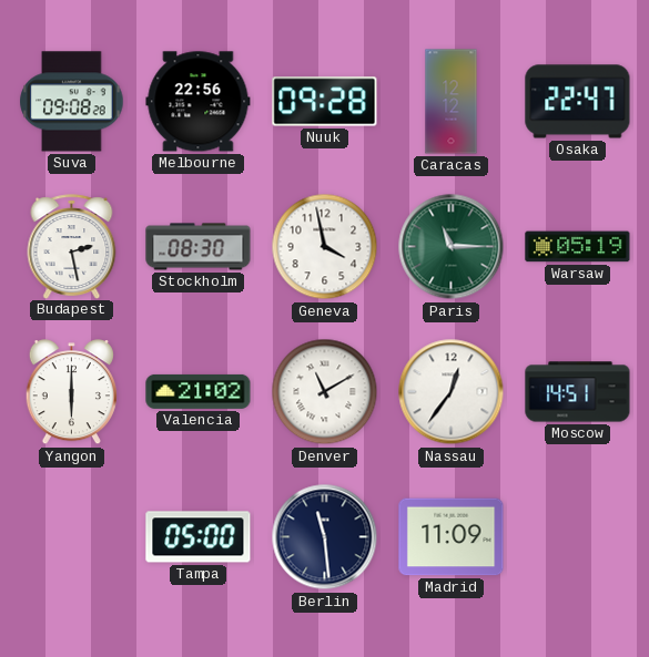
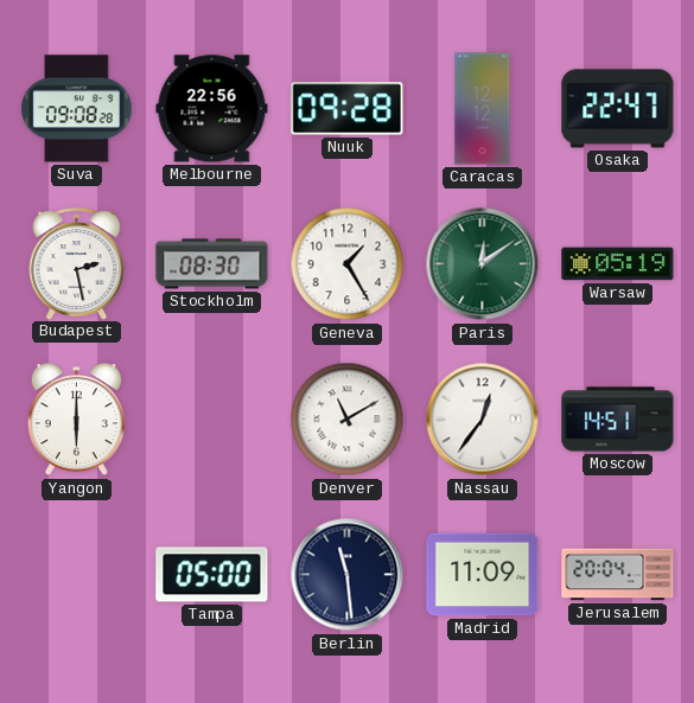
Geneva: 3:58 -> 1:25 (348, 264)
Paris: 11:15 -> 12:09 (483, 264)
Valencia: 21:02 -> none (199, 391)
Jerusalem: none -> 20:04 (618, 575)
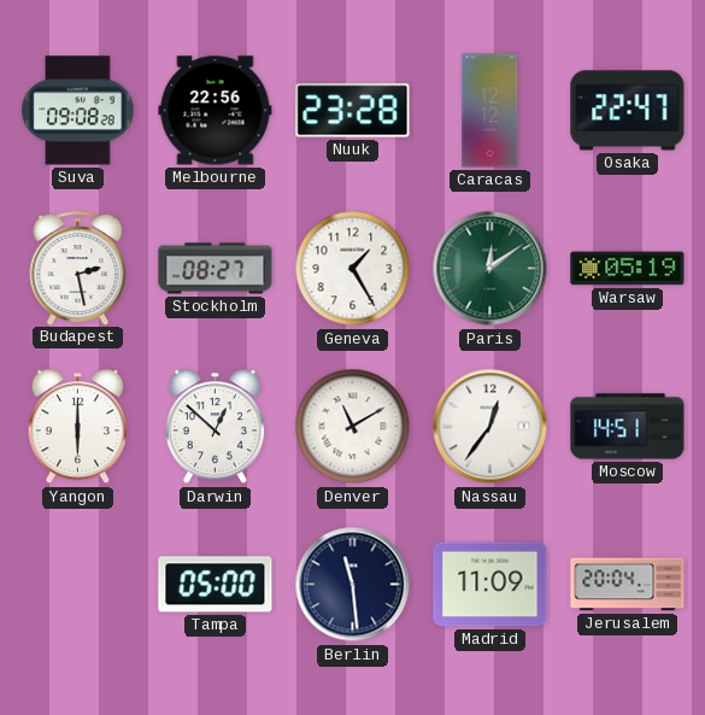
Nuuk: 09:28 -> 23:28 (353, 111)
Stockholm: 08:30 -> 08:27 (216, 269)
Darwin: none -> 12:52 (215, 427)
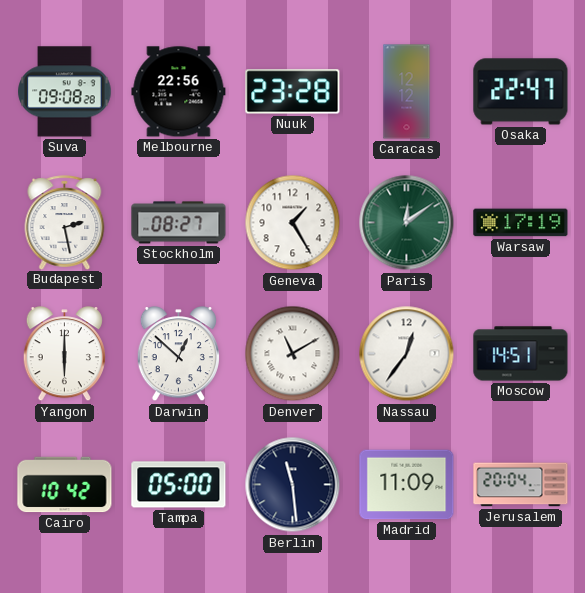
Warsaw: 05:19 -> 17:19 (521, 223)
Cairo: none -> 10:42 (65, 485)
